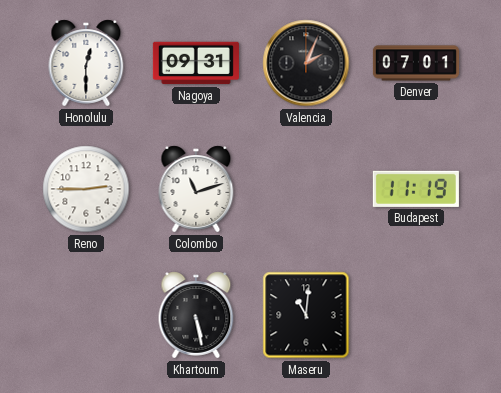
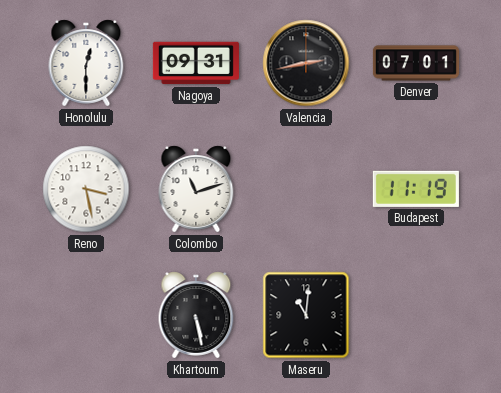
Valencia: 2:04 -> 2:43 (306, 63)
Reno: 2:45 -> 3:28 (86, 189)
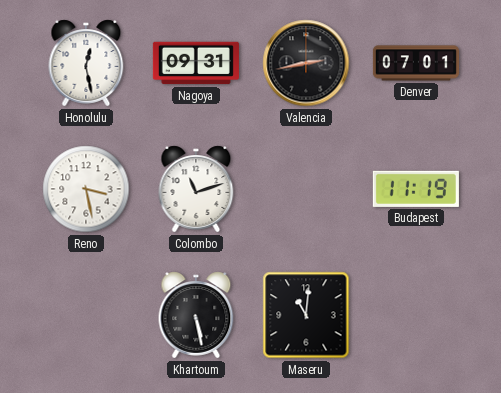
Honolulu: 12:30 -> 12:28 (86, 63)
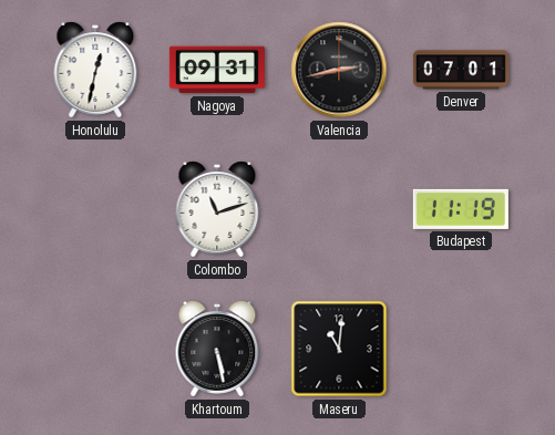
Honolulu: 12:28 -> 12:32 (95, 70)
Reno: 3:28 -> none (86, 189)
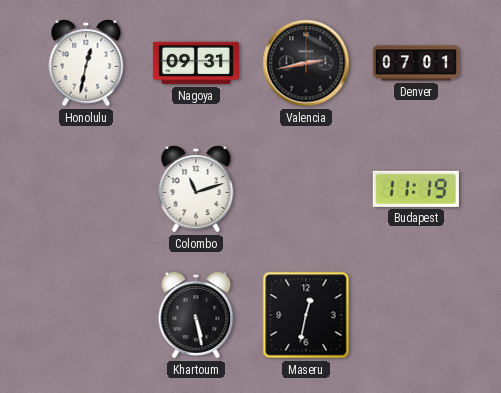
Maseru: 11:01 -> 12:32 (306, 315)
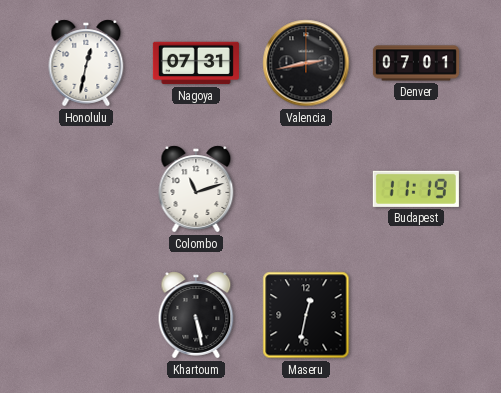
Nagoya: 09:31 -> 07:31 (196, 63)
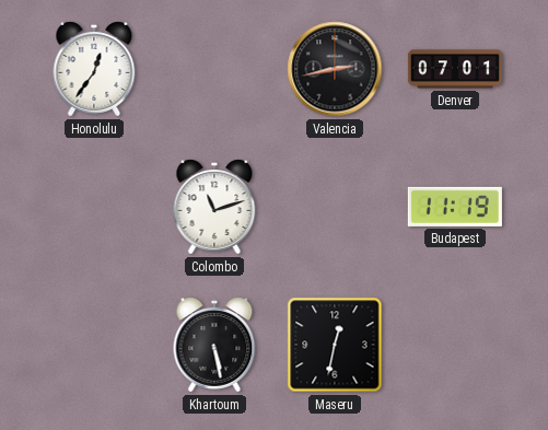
Honolulu: 12:32 -> 12:36 (94, 69)
Nagoya: 07:31 -> none (196, 63)
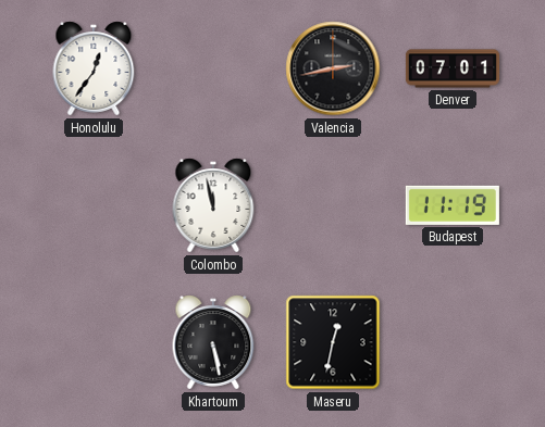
Colombo: 11:12 -> 11:58 (213, 205)
